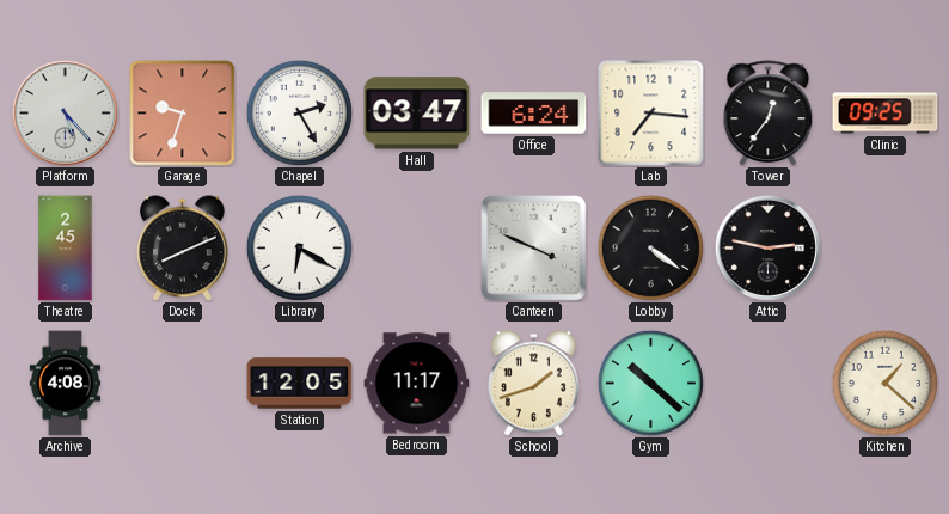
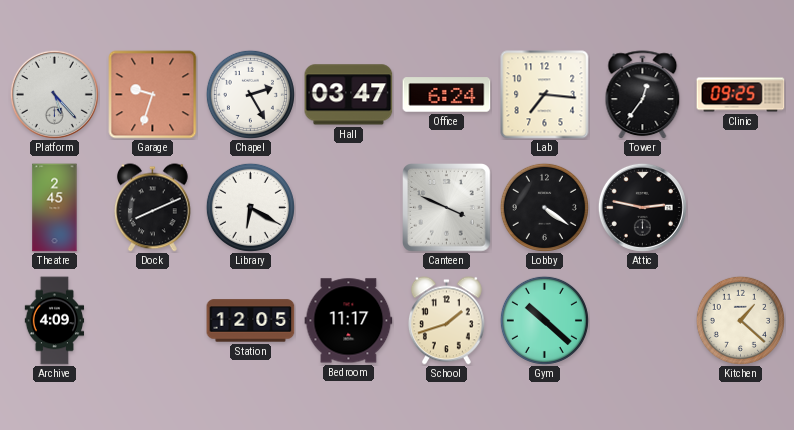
Archive: 4:08 -> 4:09 (55, 321)
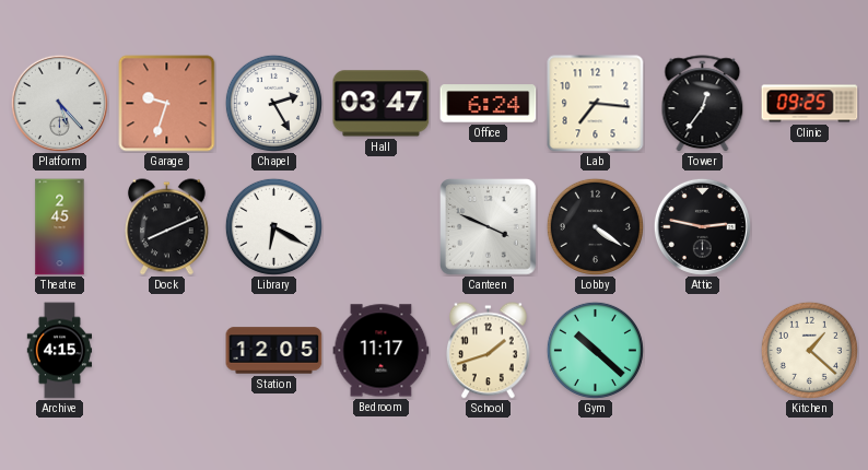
Archive: 4:09 -> 4:15 (60, 351)
